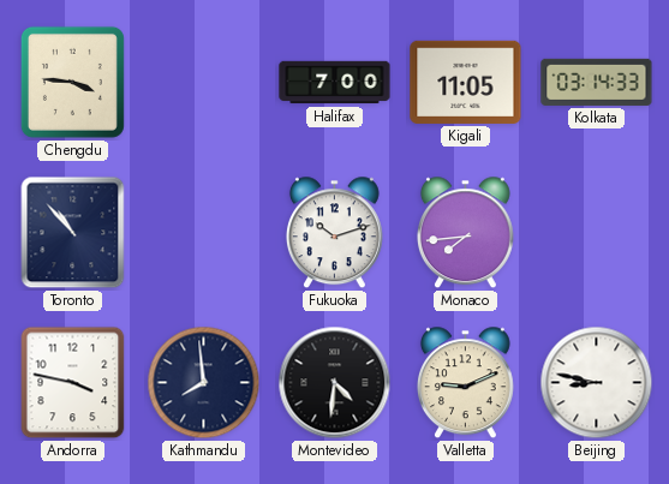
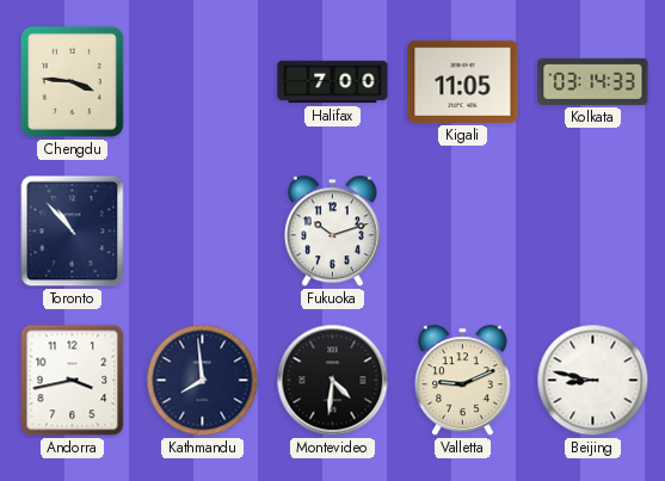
Monaco: 7:44 -> none (465, 233)
Andorra: 3:47 -> 3:43 (73, 381)
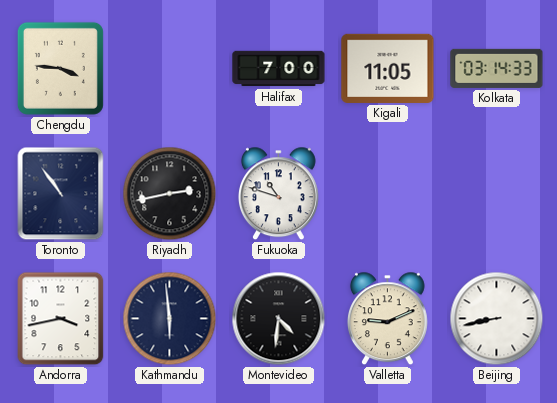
Toronto: 10:53 -> 10:54 (61, 194)
Riyadh: none -> 2:43 (170, 194)
Fukuoka: 10:12 -> 10:48 (278, 194)
Kathmandu: 7:59 -> 5:59 (170, 319)
Beijing: 8:47 -> 8:43 (497, 319)
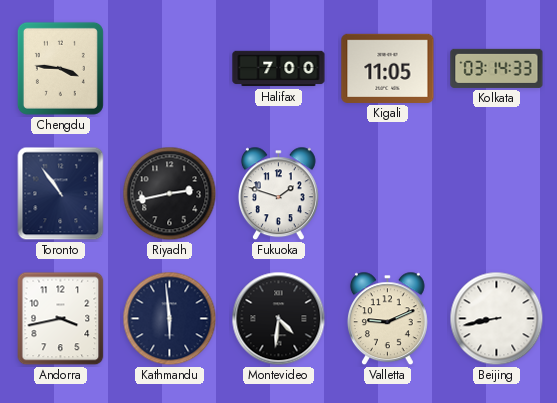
Fukuoka: 10:48 -> 1:48 (278, 194)
